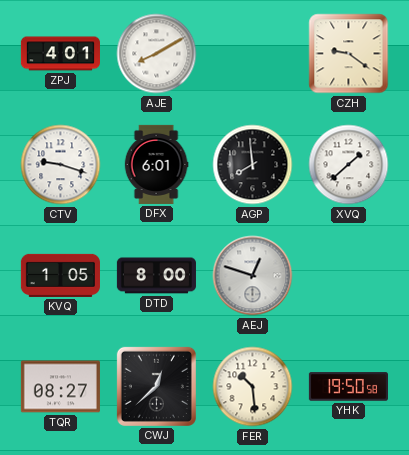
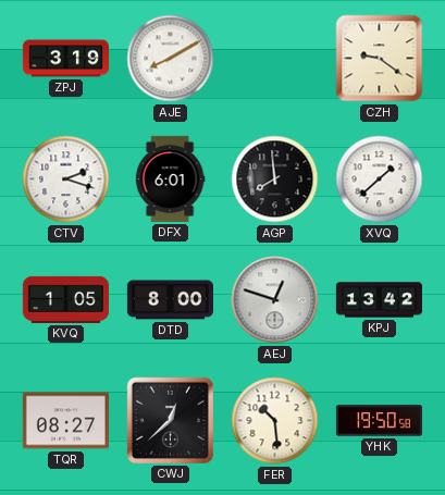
ZPJ: 4:01 -> 3:19 (65, 59)
CTV: 9:18 -> 2:18 (66, 180)
KPJ: none -> 13:42 (379, 300)
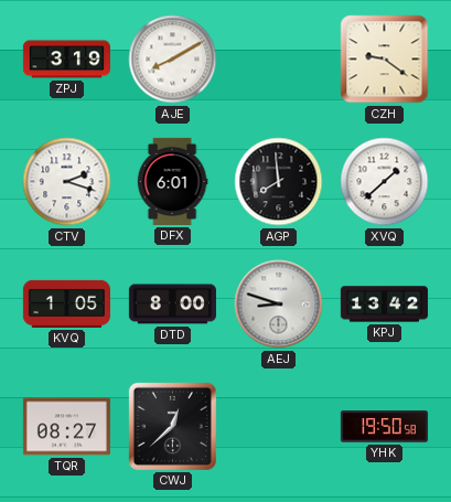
AEJ: 12:48 -> 8:48 (279, 305)
FER: 10:29 -> none (275, 421)
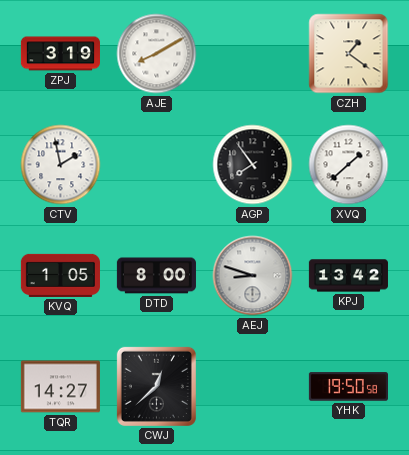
CZH: 9:21 -> 1:21 (349, 54)
CTV: 2:18 -> 1:58 (61, 165)
DFX: 6:01 -> none (172, 181)
AGP: 7:59 -> 7:54 (253, 165)
TQR: 08:27 -> 14:27 (60, 387)
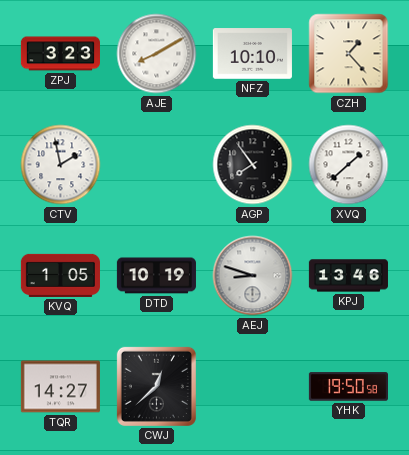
ZPJ: 3:19 -> 3:23 (60, 54)
NFZ: none -> 10:10 (252, 54)
CZH: 1:21 -> 1:23 (349, 54)
DTD: 8:00 -> 10:19 (156, 276)
KPJ: 13:42 -> 13:46 (348, 276)
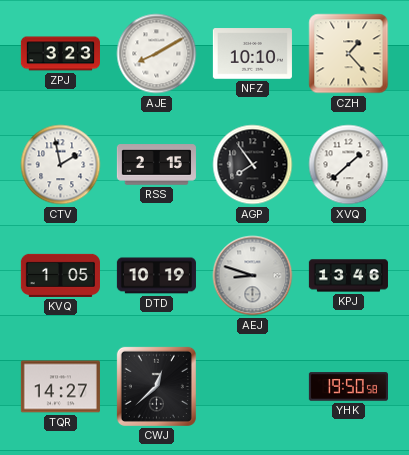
RSS: none -> 2:15 (156, 165)
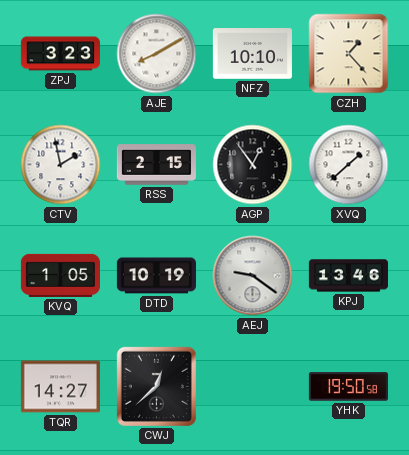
AGP: 7:54 -> 12:54 (253, 165)
AEJ: 8:48 -> 9:21 (253, 276)
